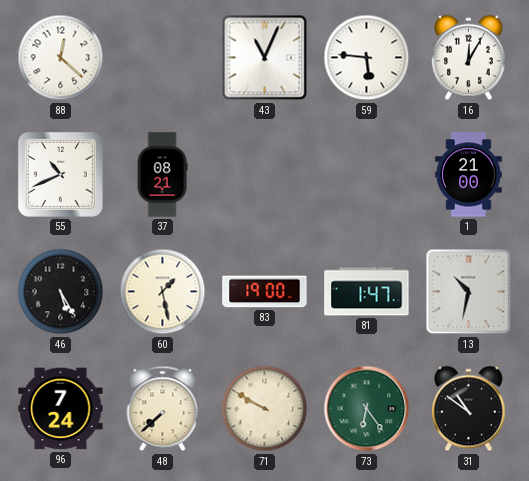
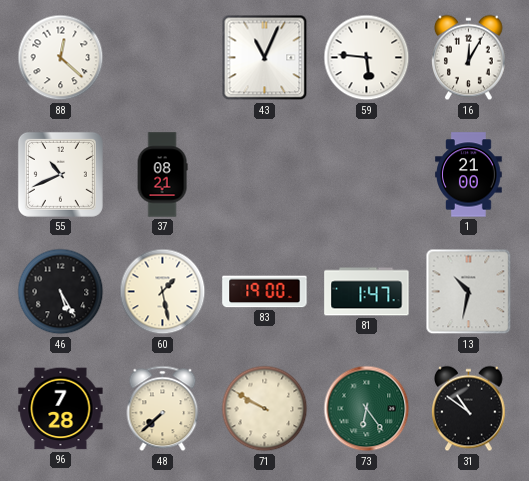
96: 7:24 -> 7:28 (61, 409)
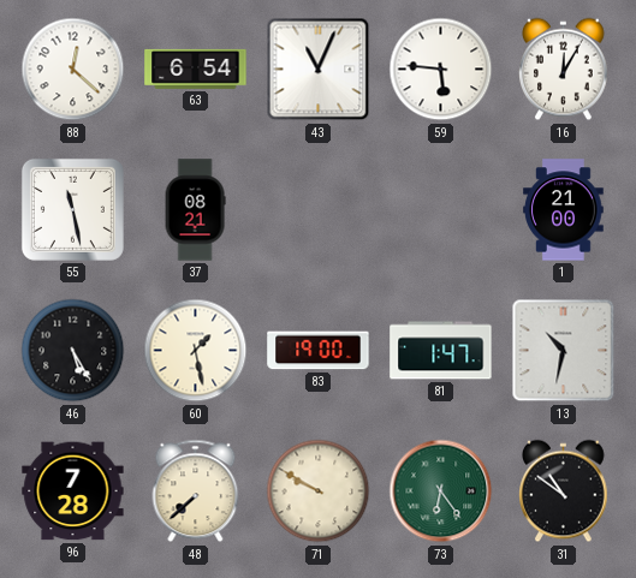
63: none -> 6:54 (196, 68)
55: 10:41 -> 11:28 (72, 209)
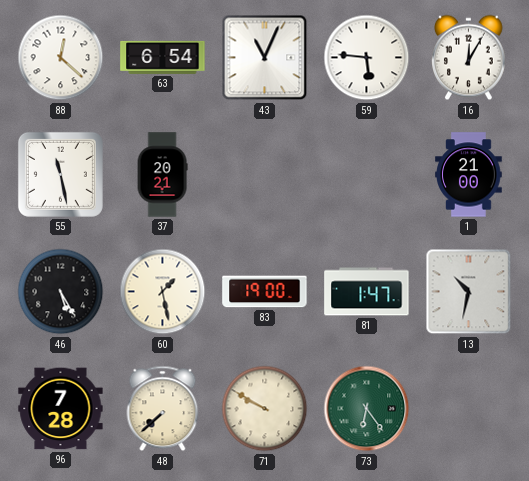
37: 08:21 -> 20:21 (162, 175)
31: 10:51 -> none (564, 491)
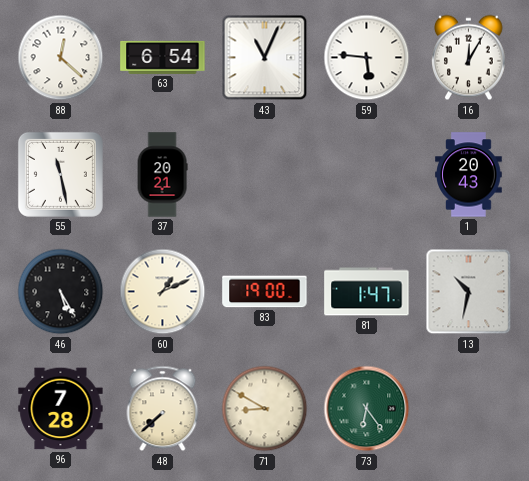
1: 21:00 -> 20:43 (469, 175)
60: 1:28 -> 1:11 (163, 292)
71: 9:50 -> 8:50 (265, 409)
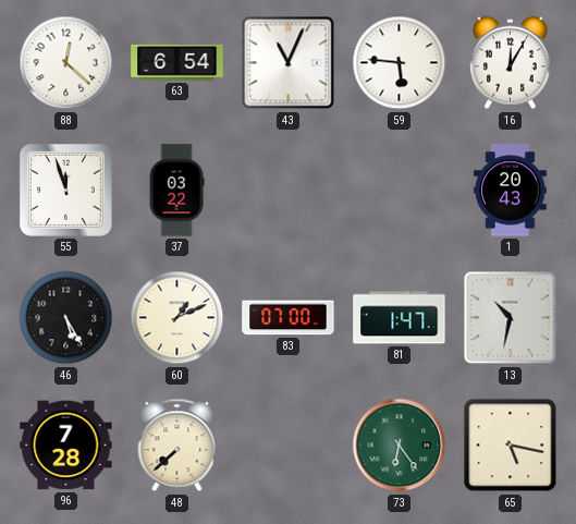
55: 11:28 -> 11:57 (65, 190)
37: 20:21 -> 03:22 (176, 191)
83: 19:00 -> 07:00 (289, 318)
71: 8:50 -> none (265, 409)
65: none -> 5:17 (511, 446)
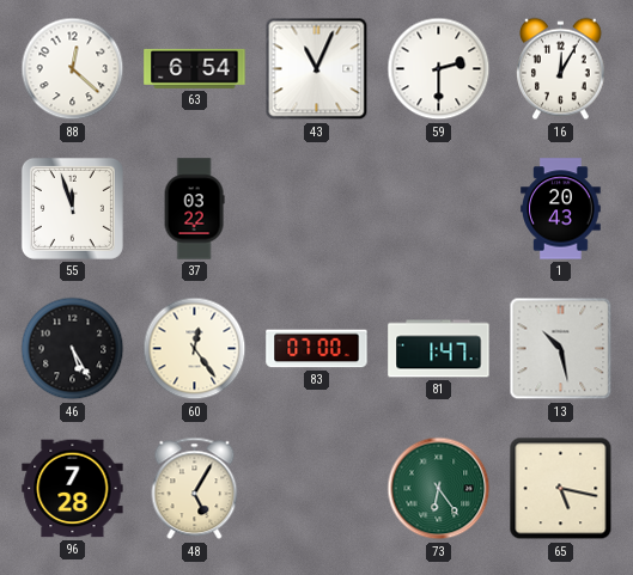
59: 5:46 -> 2:30 (439, 69)
60: 1:11 -> 12:24 (195, 349)
13: 10:32 -> 10:28 (561, 349)
48: 7:38 -> 5:05 (195, 489)
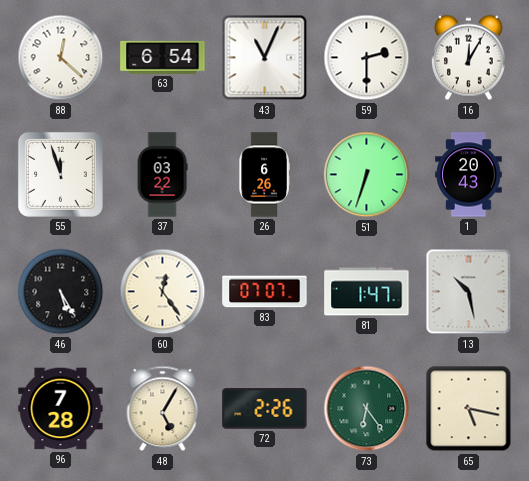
26: none -> 6:26 (264, 175)
51: none -> 6:33 (367, 175)
83: 07:00 -> 07:07 (265, 292)
72: none -> 2:26 (265, 409)
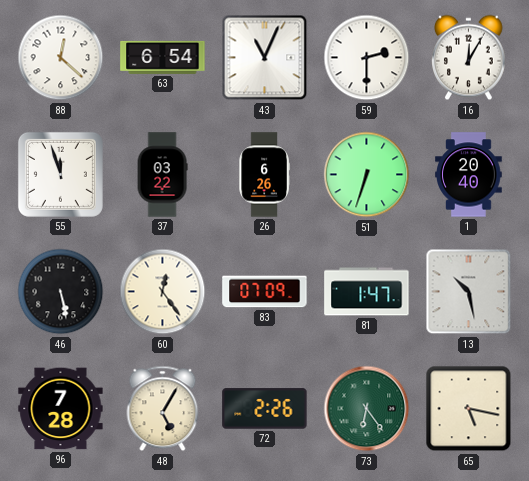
1: 20:43 -> 20:40 (469, 175)
46: 5:25 -> 5:28 (61, 292)
83: 07:07 -> 07:09 (265, 292)
